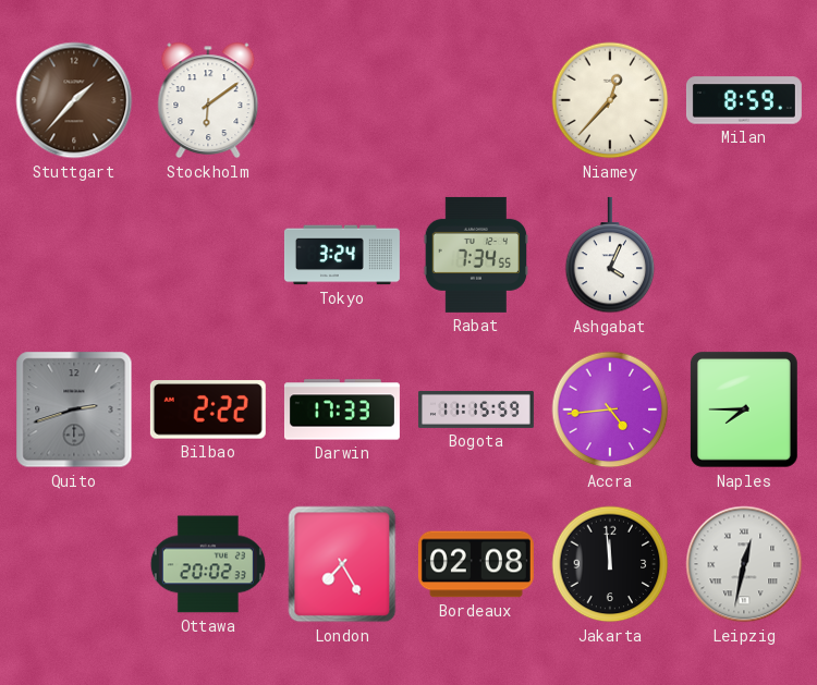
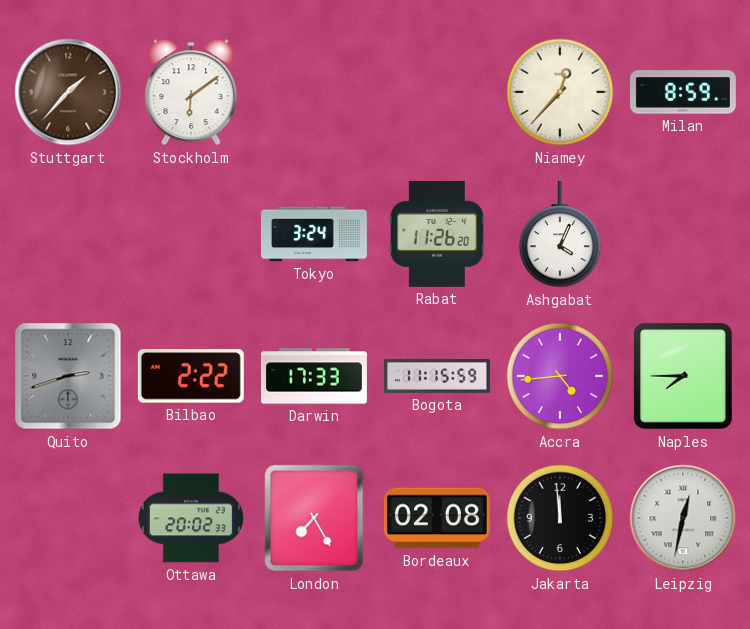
Rabat: 7:34 -> 11:26 (436, 234)
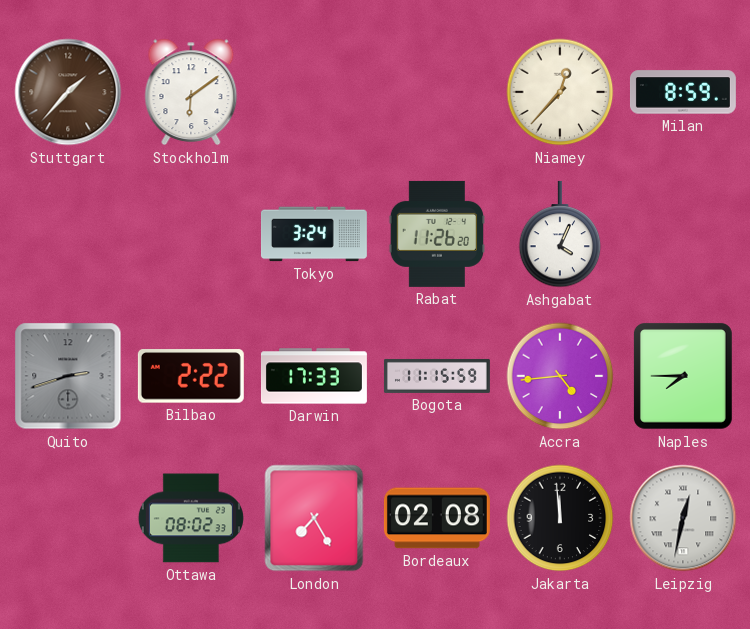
Ottawa: 20:02 -> 08:02 (191, 518)
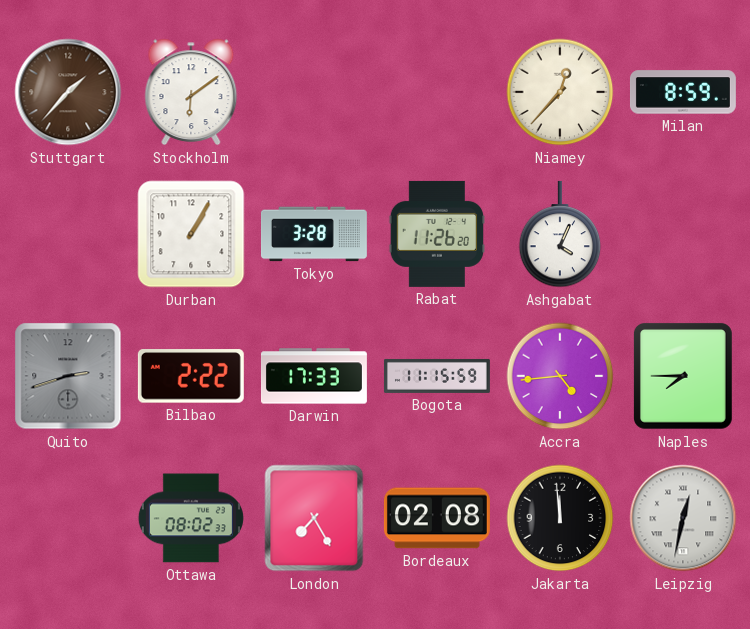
Durban: none -> 1:05 (191, 234)
Tokyo: 3:24 -> 3:28 (314, 234)
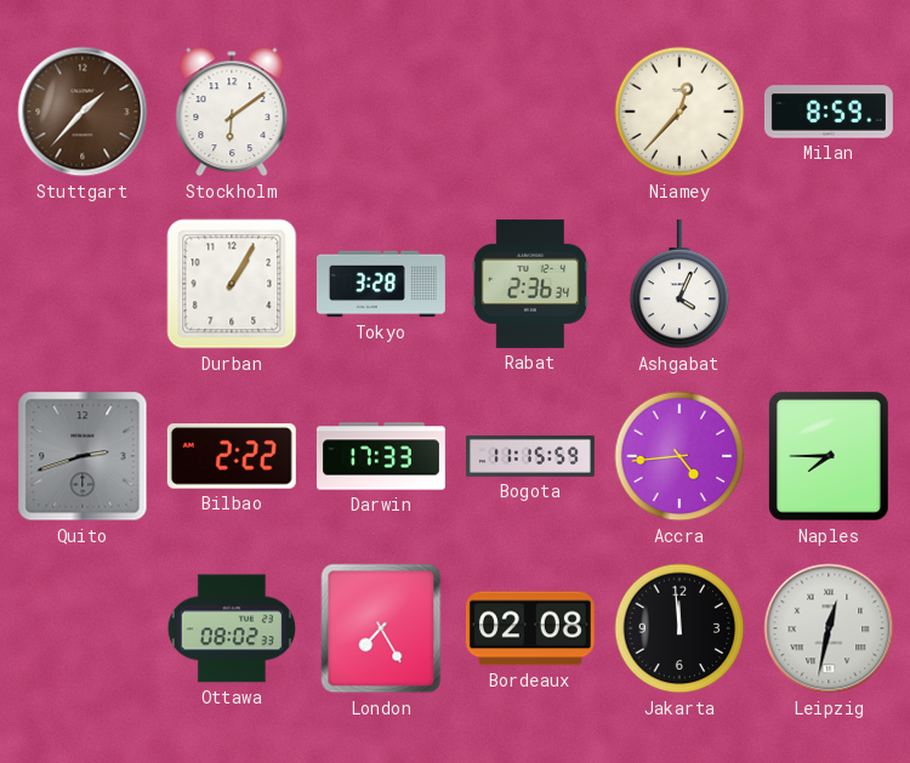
Rabat: 11:26 -> 2:36 (529, 284)
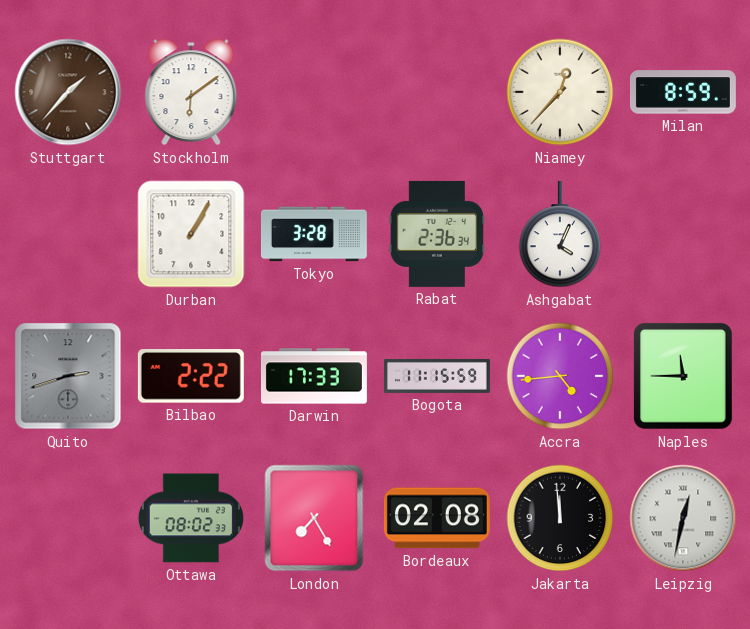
Naples: 7:45 -> 11:45 (684, 377)
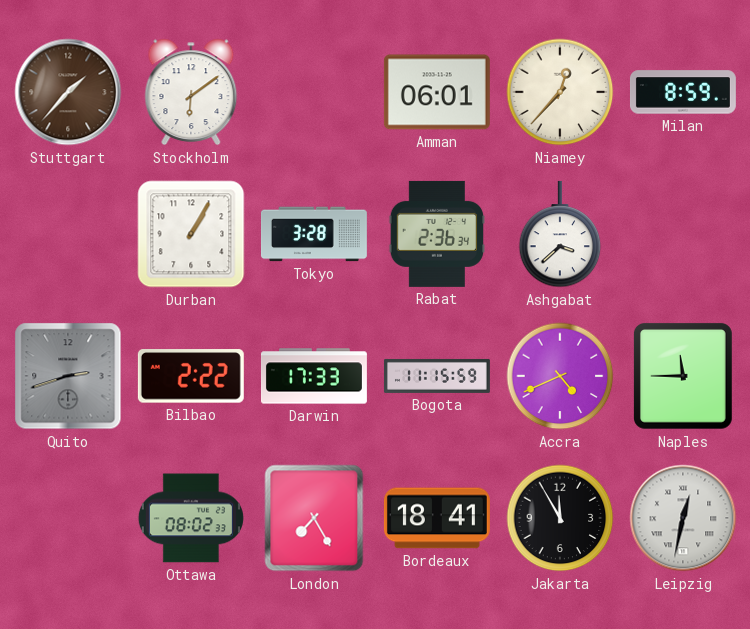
Amman: none -> 06:01 (437, 92)
Ashgabat: 4:04 -> 3:38 (560, 234)
Accra: 4:44 -> 4:41 (560, 376)
Bordeaux: 02:08 -> 18:41 (437, 518)
Jakarta: 11:59 -> 11:55 (560, 518)
